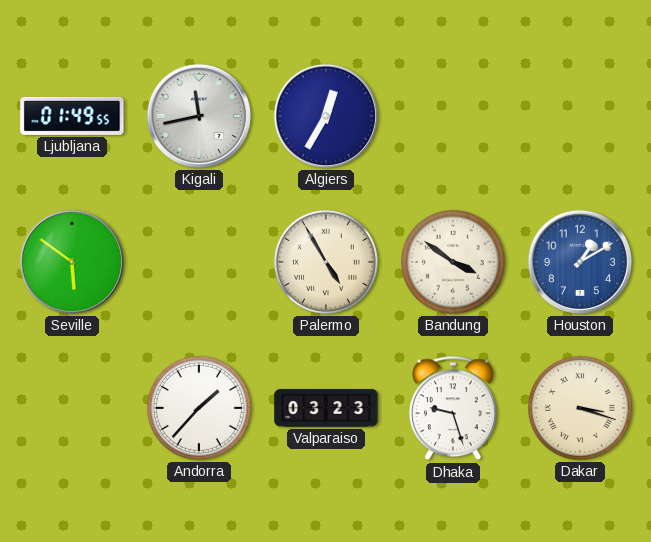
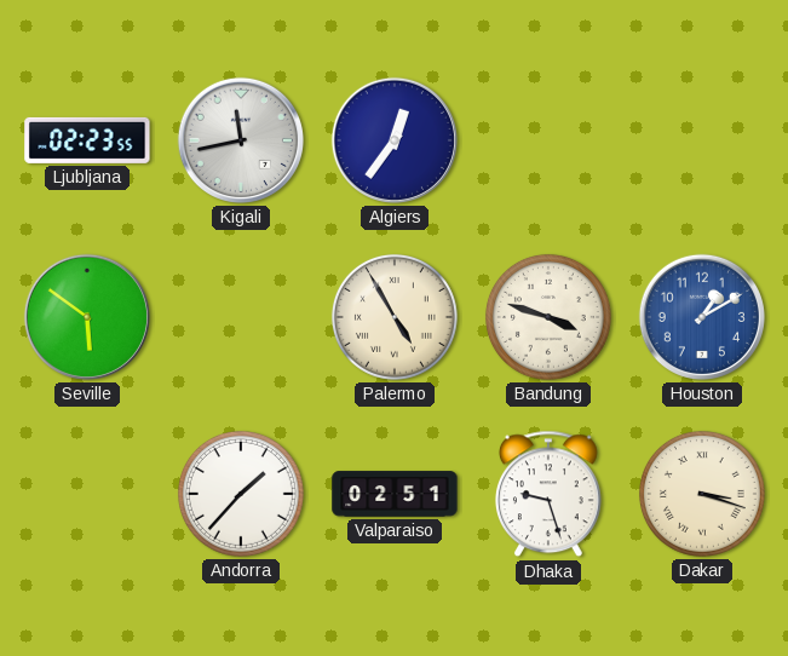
Ljubljana: 01:49 -> 02:23 (87, 140)
Algiers: 12:35 -> 12:36 (395, 140)
Bandung: 3:51 -> 3:48 (548, 317)
Valparaiso: 03:23 -> 02:51 (395, 494)
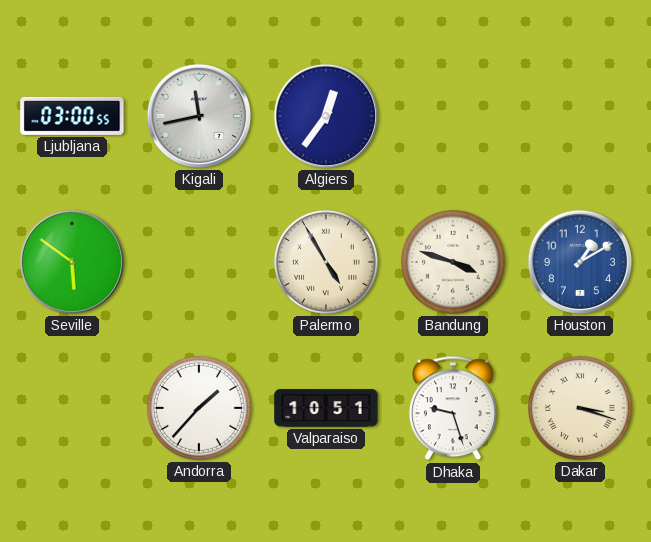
Ljubljana: 02:23 -> 03:00 (72, 116)
Valparaiso: 02:51 -> 10:51 (326, 408)
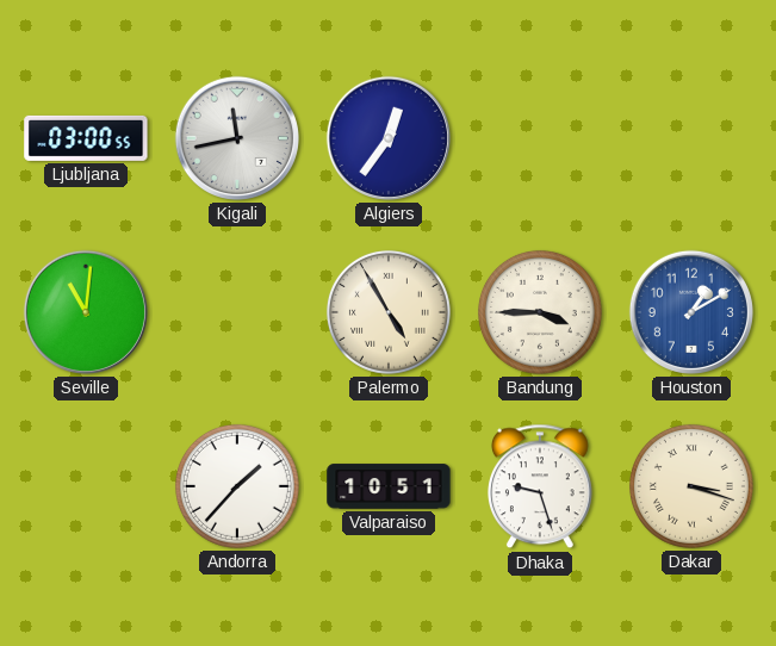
Seville: 5:51 -> 11:01 (86, 312)
Bandung: 3:48 -> 3:45 (540, 312)
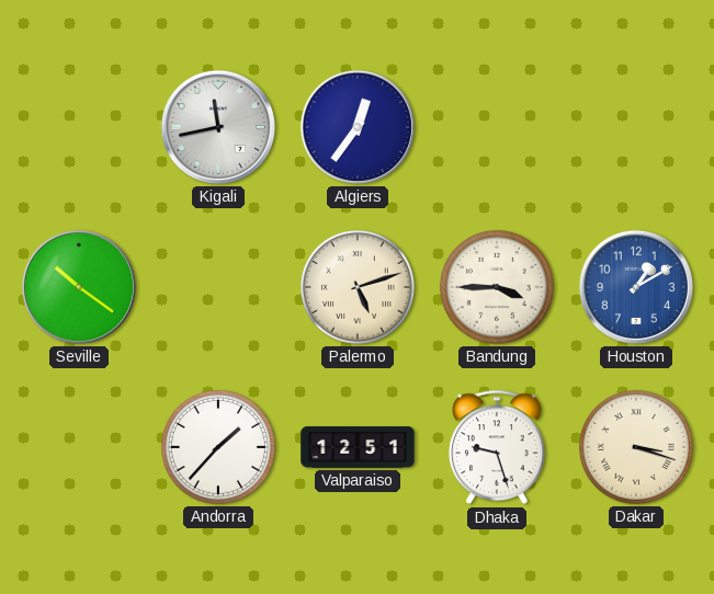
Ljubljana: 03:00 -> none (86, 138)
Seville: 11:01 -> 10:21 (79, 287)
Palermo: 4:55 -> 5:12 (358, 287)
Valparaiso: 10:51 -> 12:51 (358, 447)
